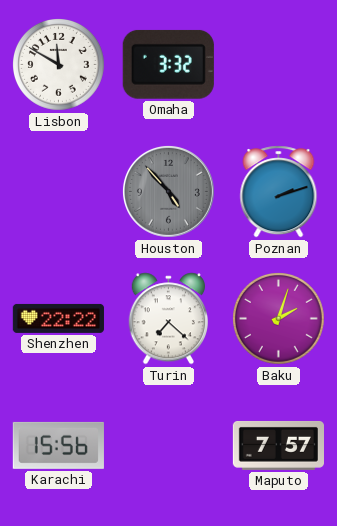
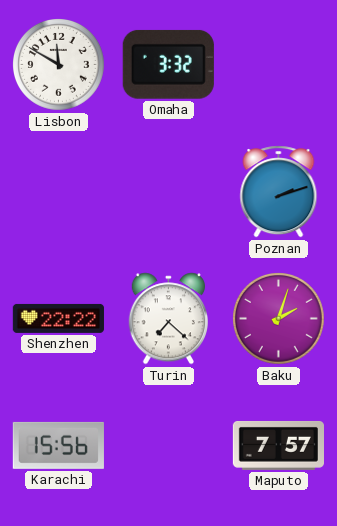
Houston: 4:53 -> none (168, 191)
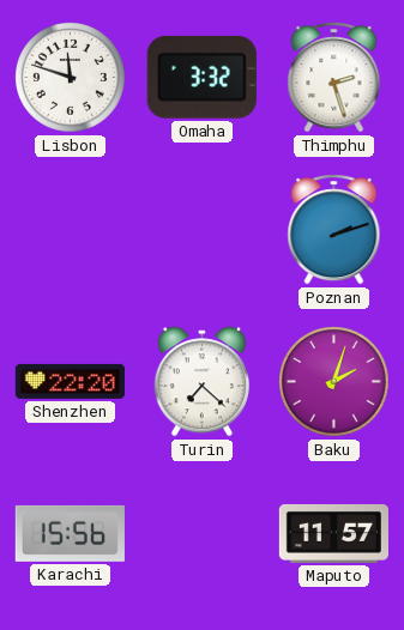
Lisbon: 11:50 -> 11:48 (71, 78)
Thimphu: none -> 2:27 (334, 78)
Shenzhen: 22:22 -> 22:20 (70, 381)
Maputo: 7:57 -> 11:57 (333, 533)
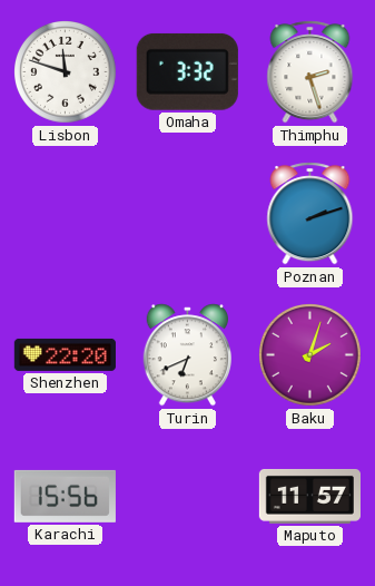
Turin: 7:22 -> 6:41 (187, 355)
